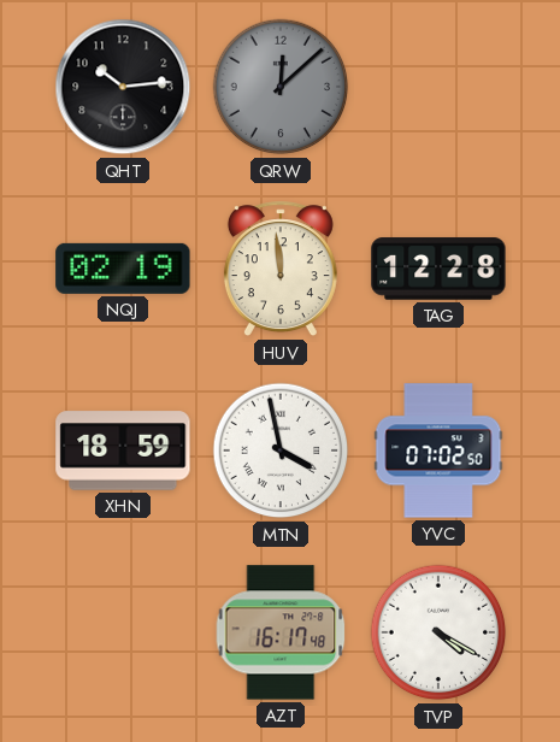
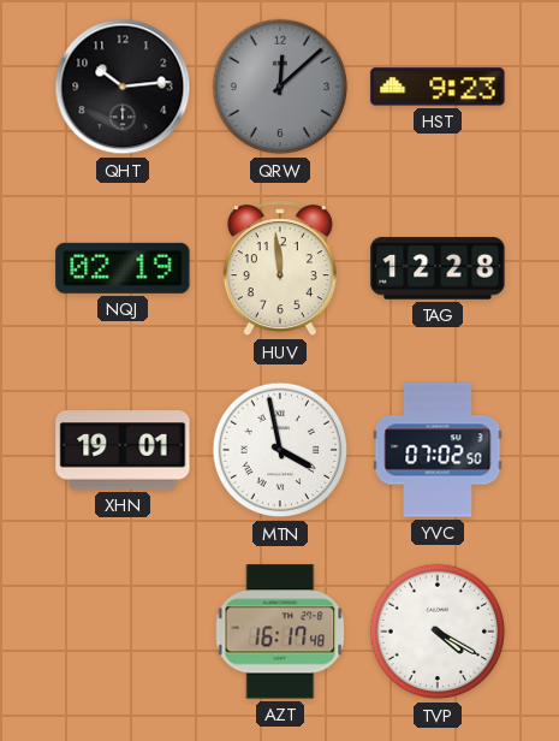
HST: none -> 9:23 (438, 87)
XHN: 18:59 -> 19:01 (123, 450)
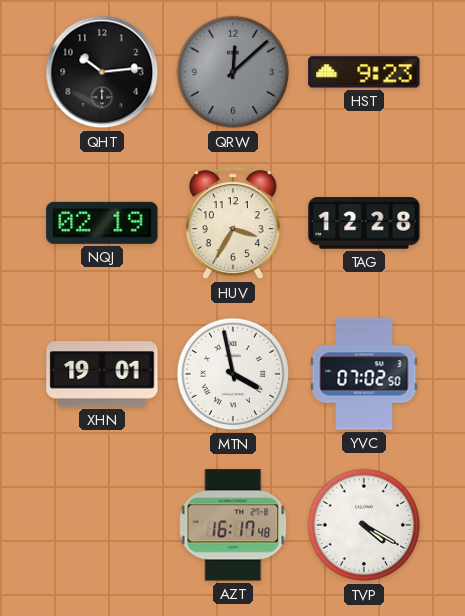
HUV: 11:59 -> 3:35 (233, 224)
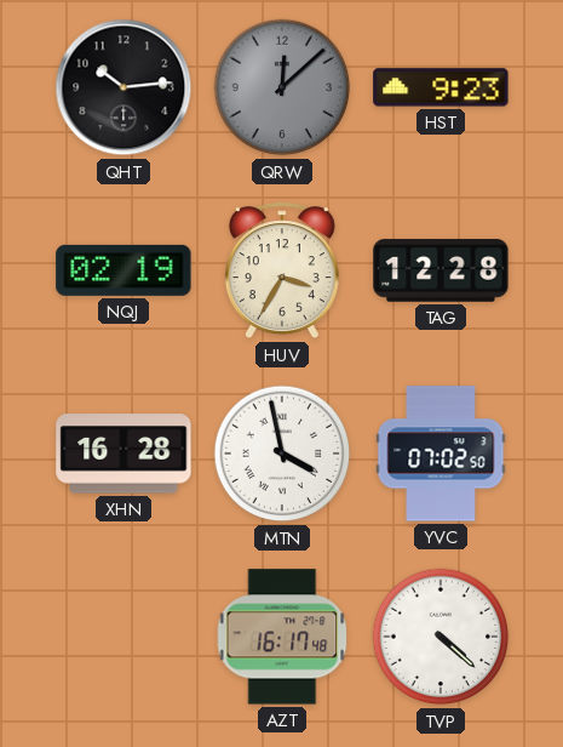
XHN: 19:01 -> 16:28 (123, 454)
TVP: 4:20 -> 4:22 (441, 637)
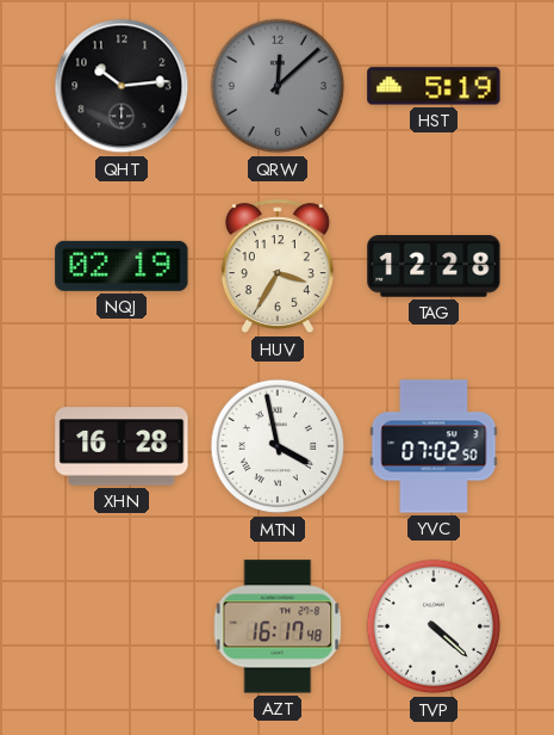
HST: 9:23 -> 5:19 (434, 86)
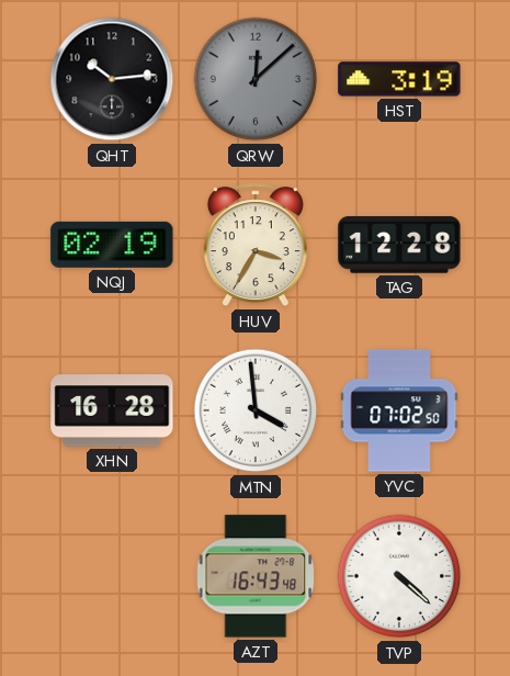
HST: 5:19 -> 3:19 (399, 79)
MTN: 3:58 -> 3:59 (256, 410)
AZT: 16:17 -> 16:43 (256, 576)
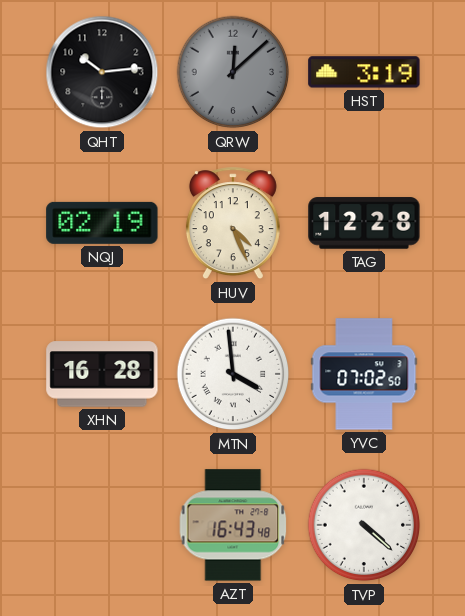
HUV: 3:35 -> 4:26 (233, 224)
